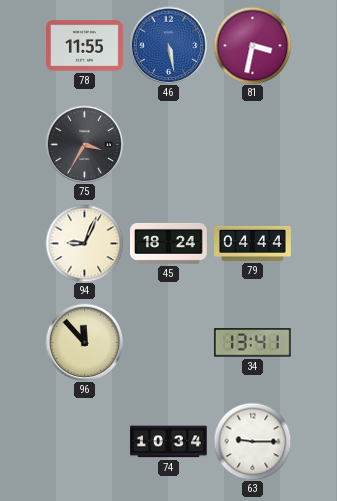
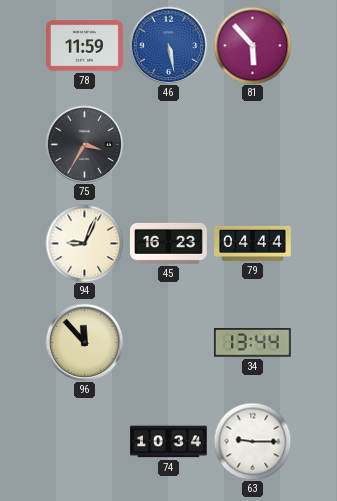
78: 11:55 -> 11:59 (85, 46)
81: 3:32 -> 5:53 (252, 45)
45: 18:24 -> 16:23 (169, 243)
34: 13:41 -> 13:44 (252, 343)
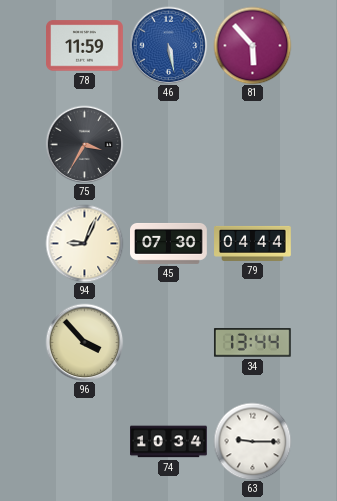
45: 16:23 -> 07:30 (169, 243)
96: 11:53 -> 3:53 (84, 342)
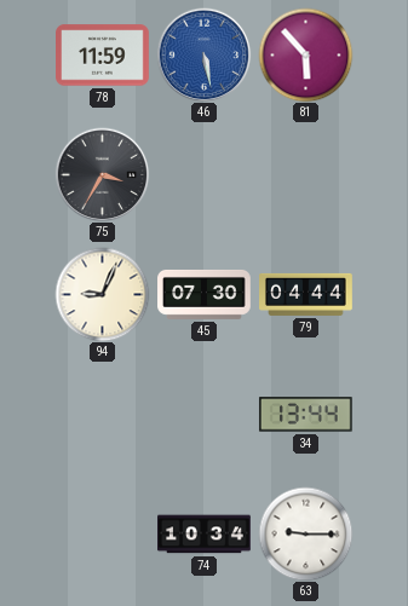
96: 3:53 -> none (84, 342)
